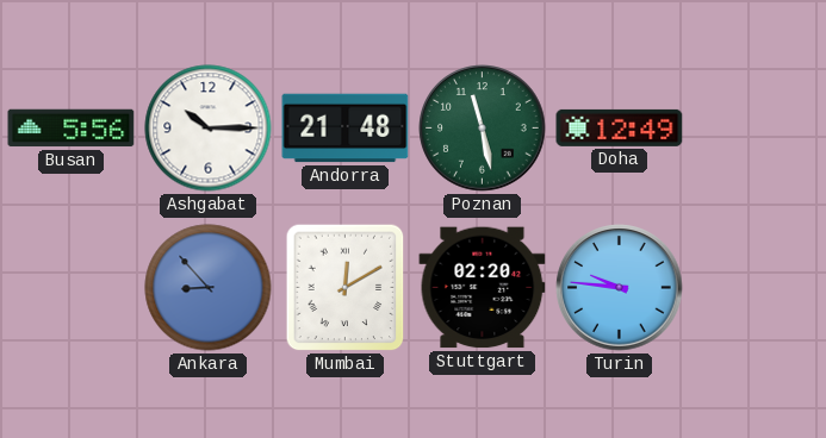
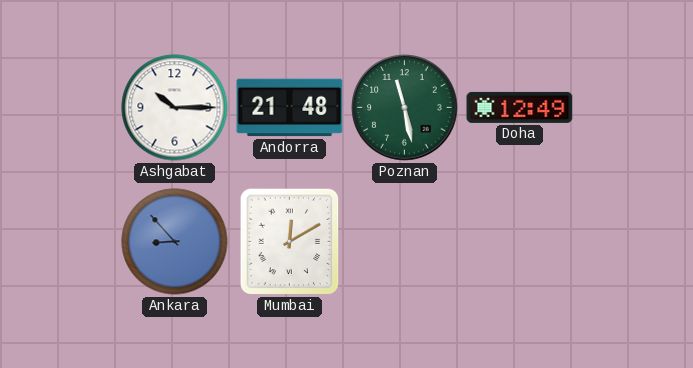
Busan: 5:56 -> none (72, 129)
Stuttgart: 02:20 -> none (483, 288)
Turin: 9:46 -> none (620, 288)
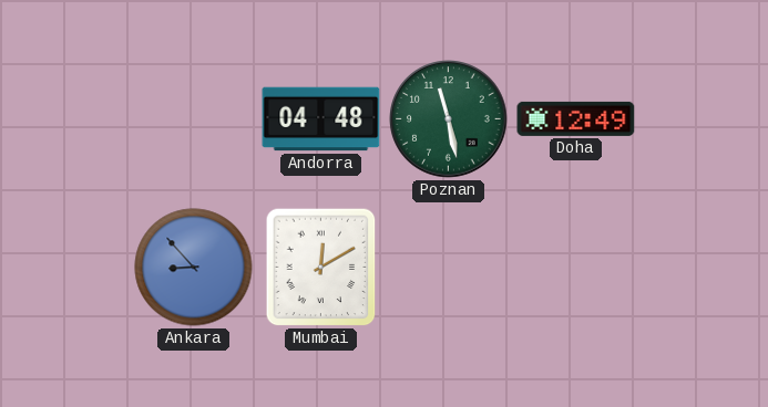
Ashgabat: 10:15 -> none (175, 108)
Andorra: 21:48 -> 04:48 (321, 119)
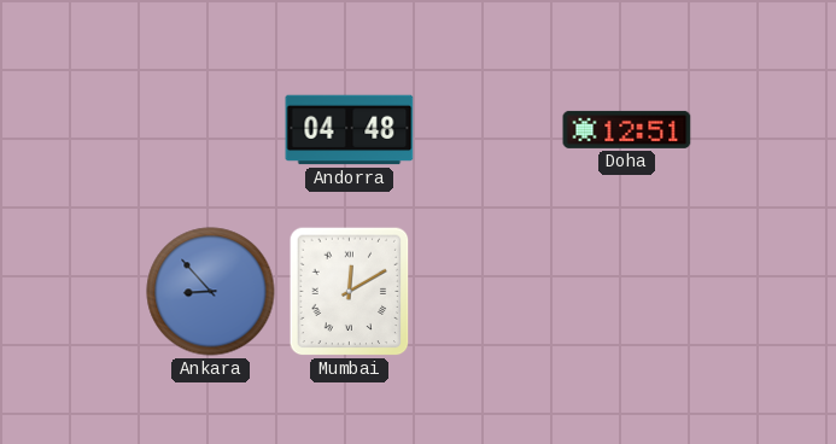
Poznan: 11:28 -> none (449, 119)
Doha: 12:49 -> 12:51 (627, 129)
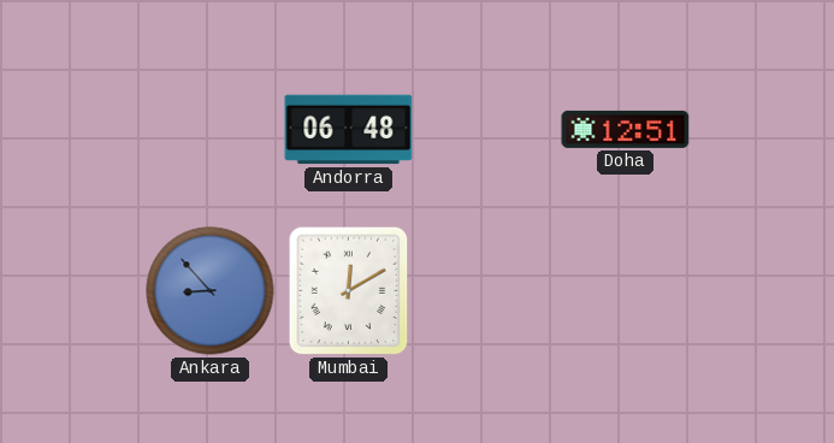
Andorra: 04:48 -> 06:48 (349, 130)
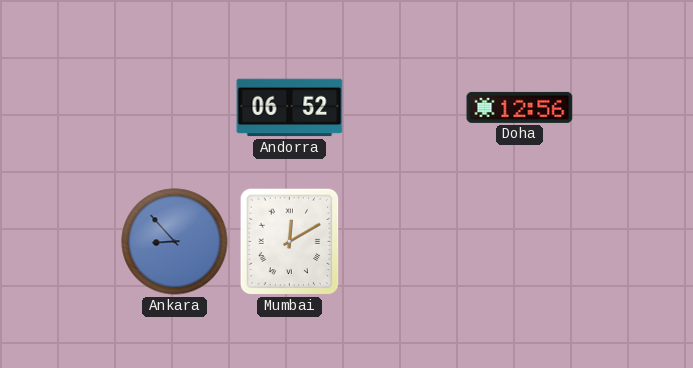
Andorra: 06:48 -> 06:52 (290, 108)
Doha: 12:51 -> 12:56 (520, 107)
